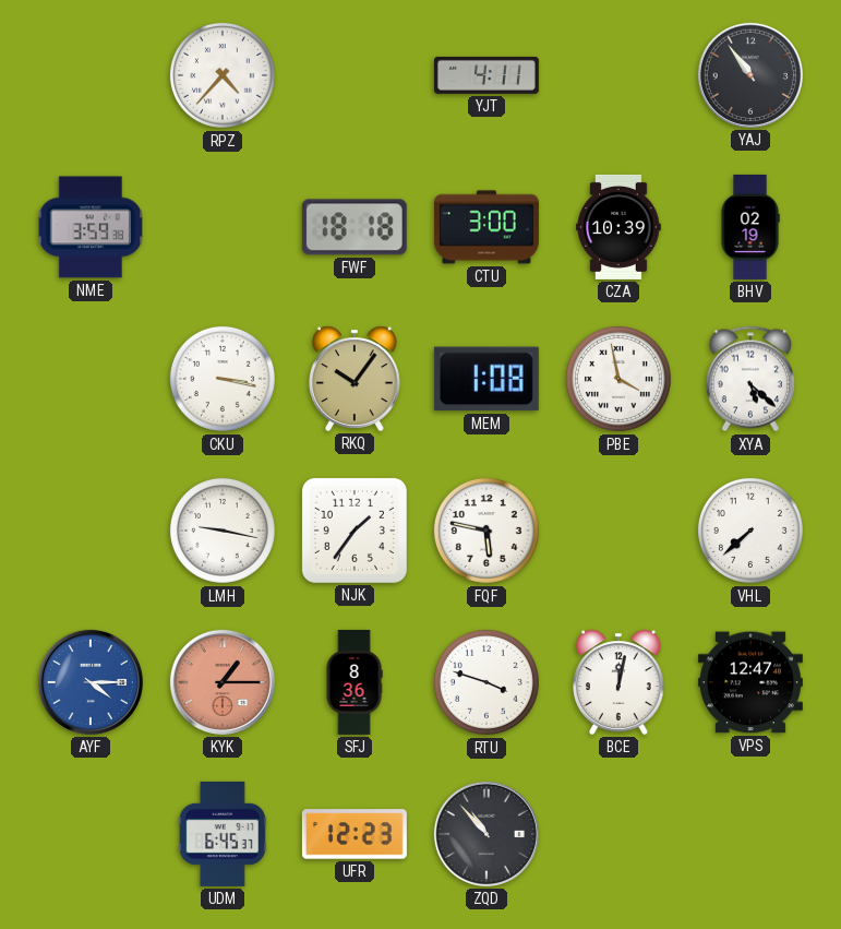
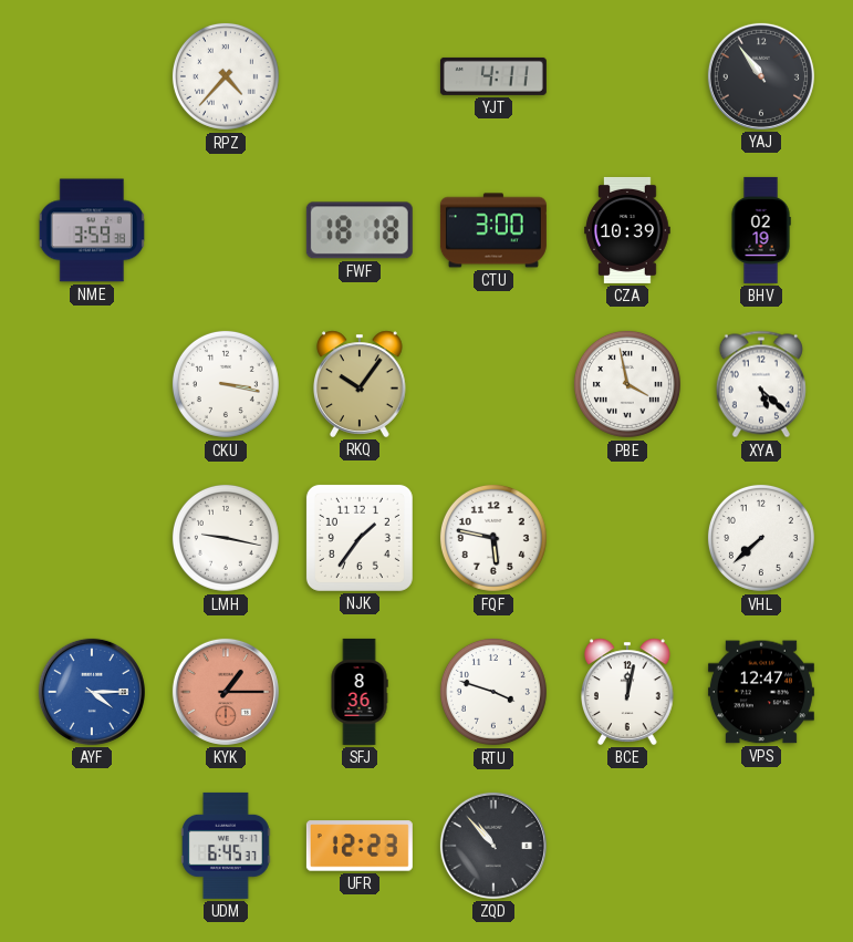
MEM: 1:08 -> none (486, 379)
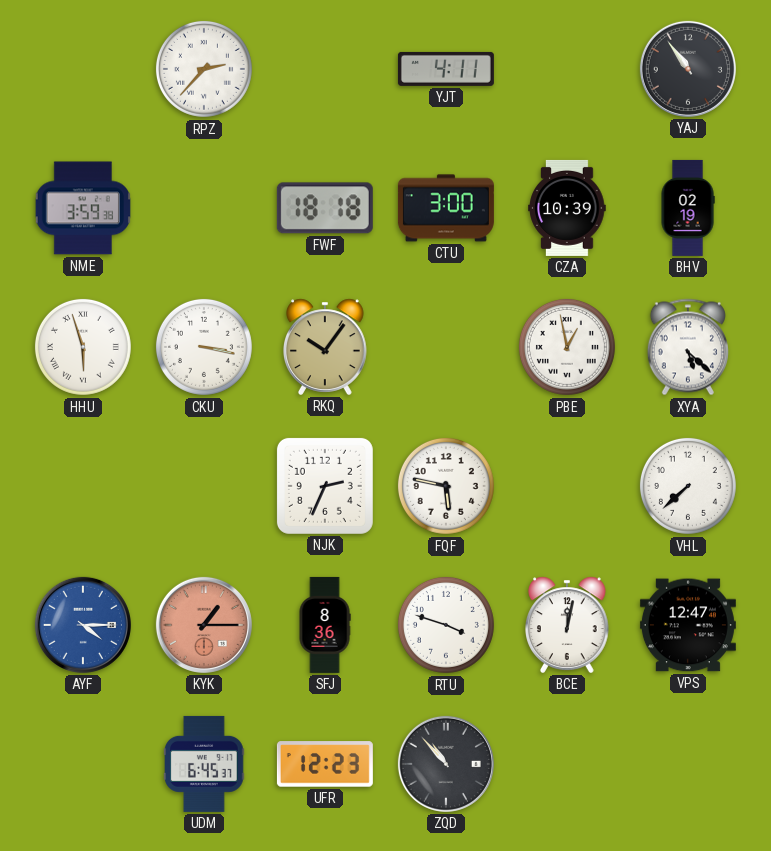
RPZ: 4:37 -> 2:37 (204, 69)
HHU: none -> 5:57 (83, 347)
PBE: 3:58 -> 12:58 (567, 347)
LMH: 9:17 -> none (226, 538)
NJK: 1:36 -> 2:34 (325, 486)
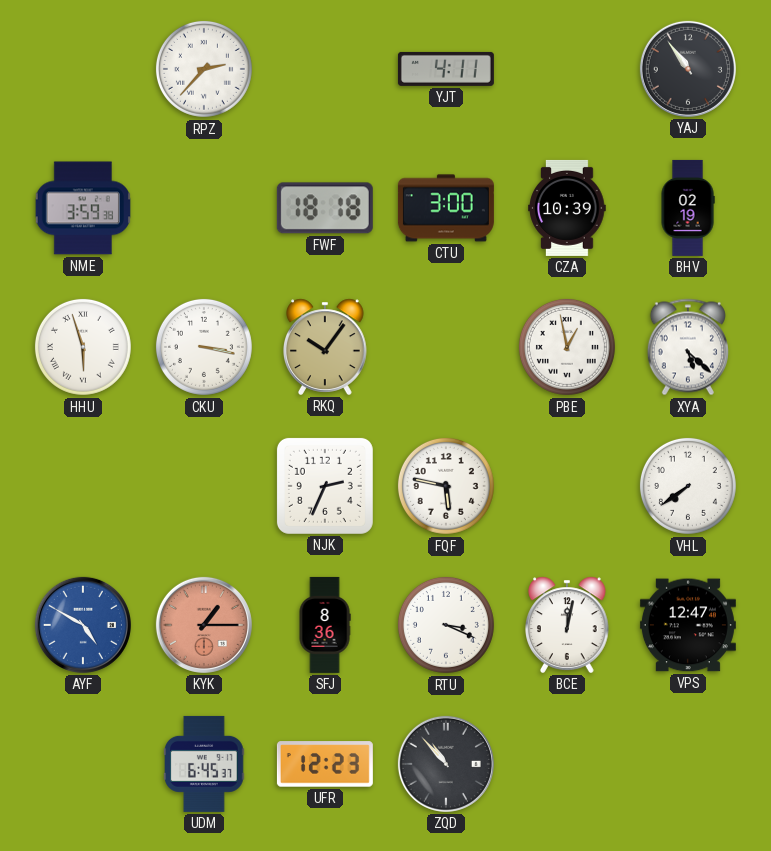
VHL: 7:38 -> 7:39 (688, 486)
AYF: 4:15 -> 4:50 (83, 625)
RTU: 3:48 -> 3:19 (446, 625)
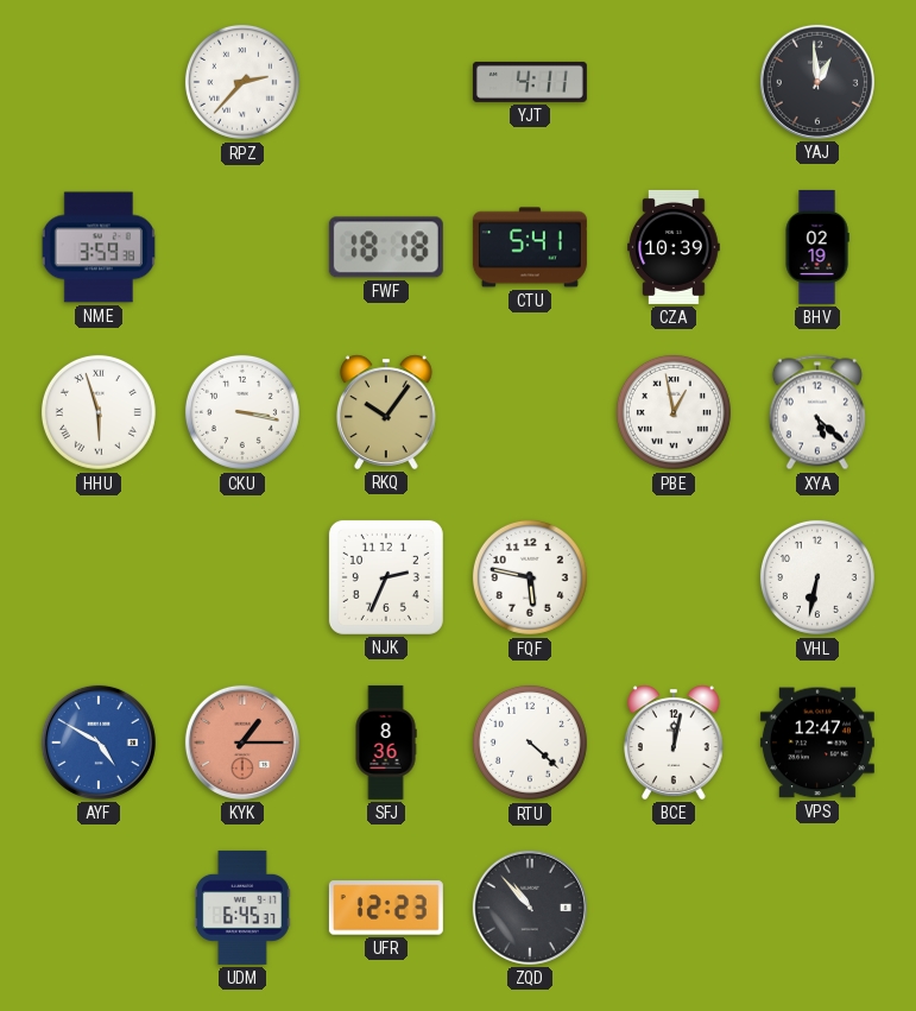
YAJ: 10:54 -> 12:59 (817, 82)
CTU: 3:00 -> 5:41 (530, 247)
VHL: 7:39 -> 6:32 (817, 577)
RTU: 3:19 -> 4:22 (530, 743)
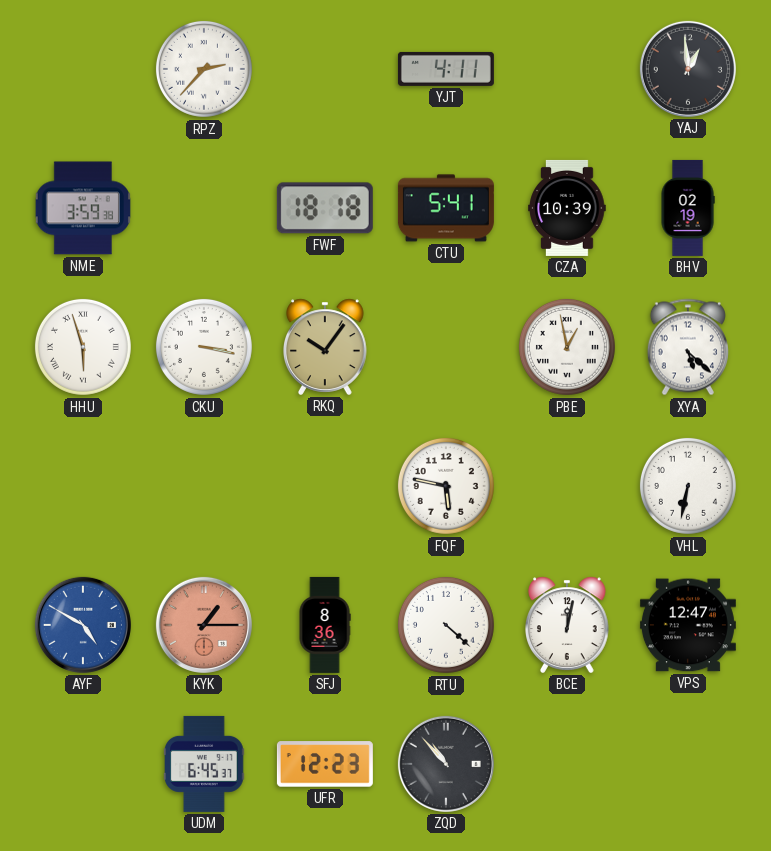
NJK: 2:34 -> none (386, 577)
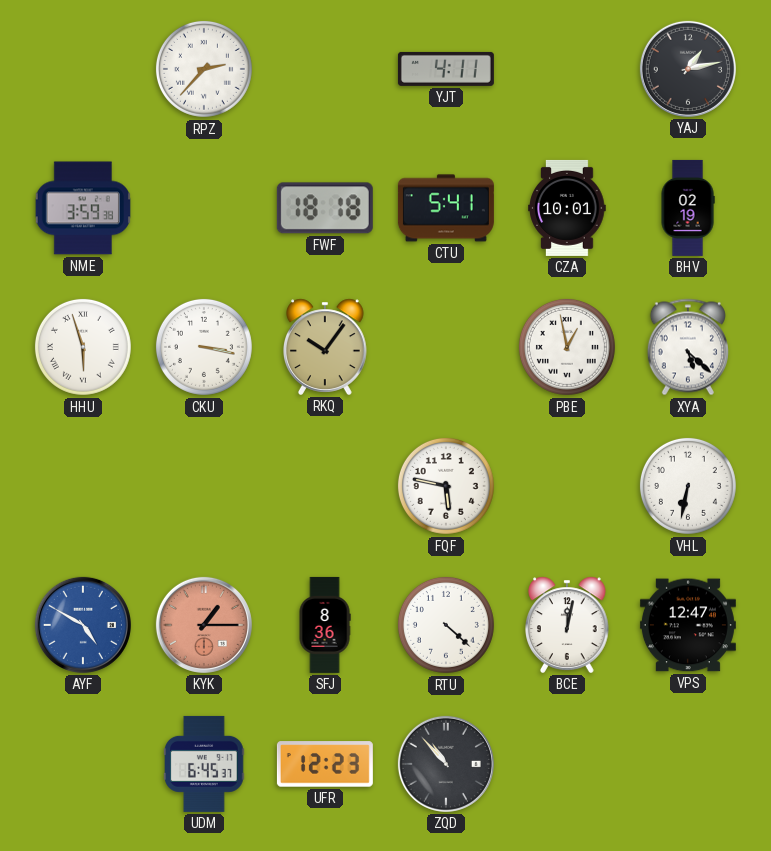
YAJ: 12:59 -> 1:13 (688, 69)
CZA: 10:39 -> 10:01 (567, 208)
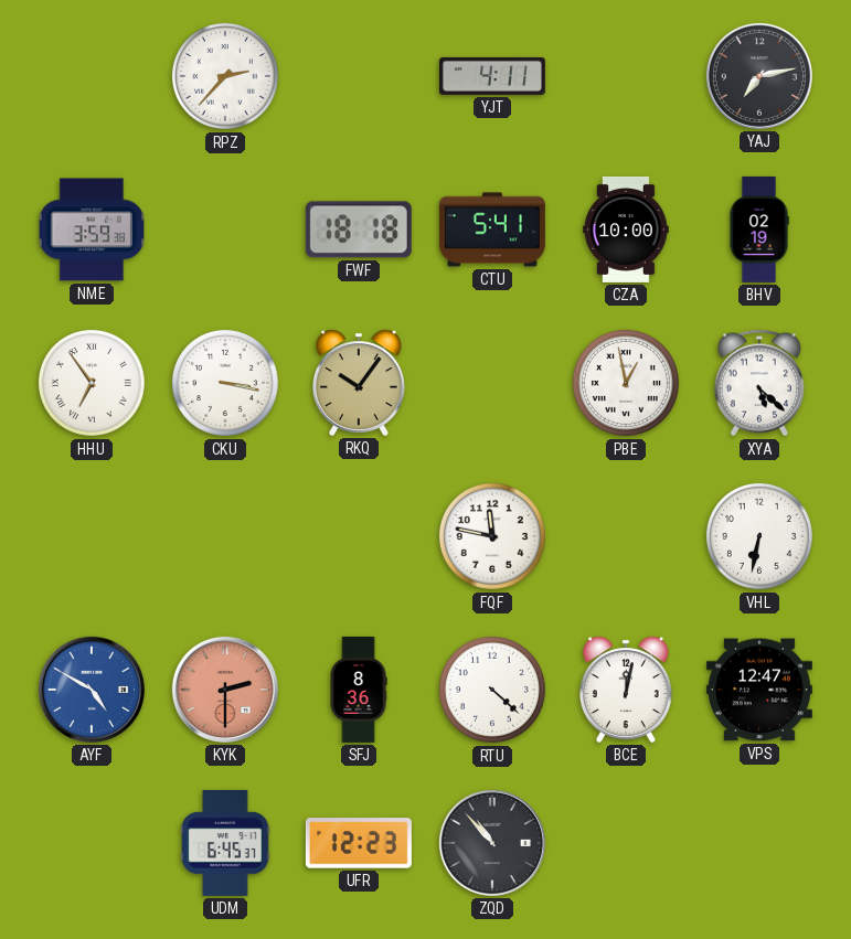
YAJ: 1:13 -> 7:13 (759, 76)
CZA: 10:01 -> 10:00 (626, 230)
HHU: 5:57 -> 6:54 (92, 383)
FQF: 5:47 -> 11:47 (492, 536)
KYK: 1:15 -> 2:30 (225, 690)
